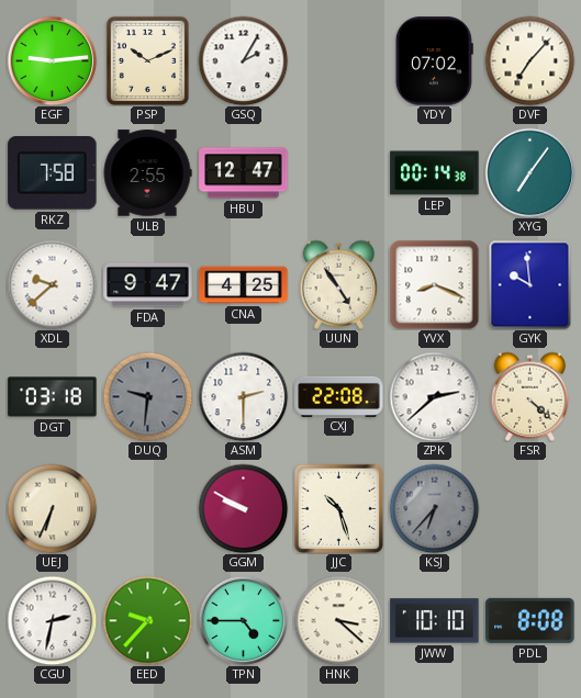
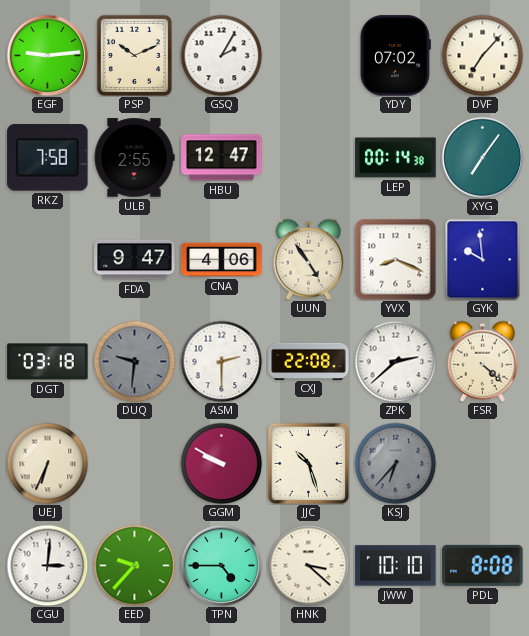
XDL: 9:38 -> none (52, 284)
CNA: 4:25 -> 4:06 (222, 260)
CGU: 2:32 -> 3:01 (47, 565)
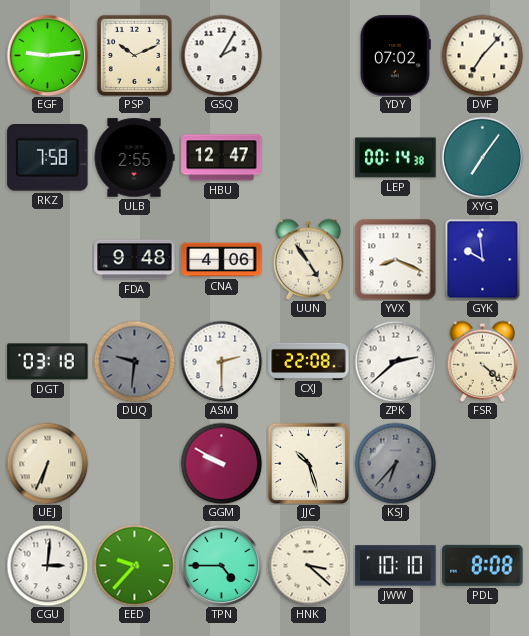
FDA: 9:47 -> 9:48 (135, 260)
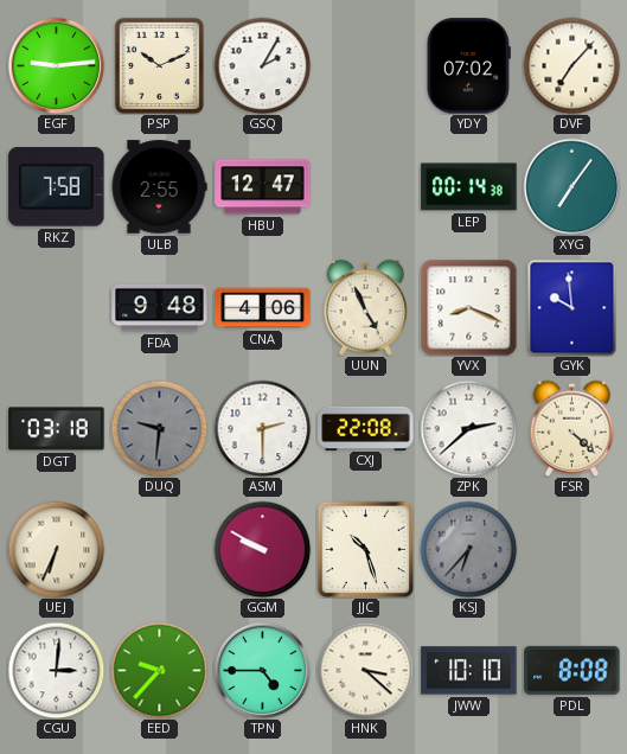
UUN: 4:54 -> 4:56 (366, 307)
